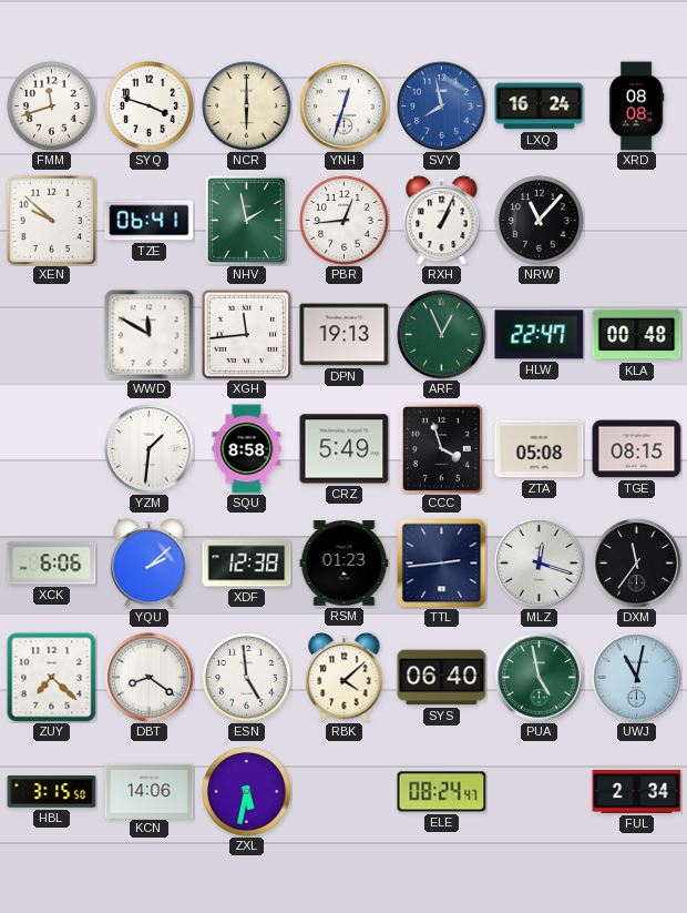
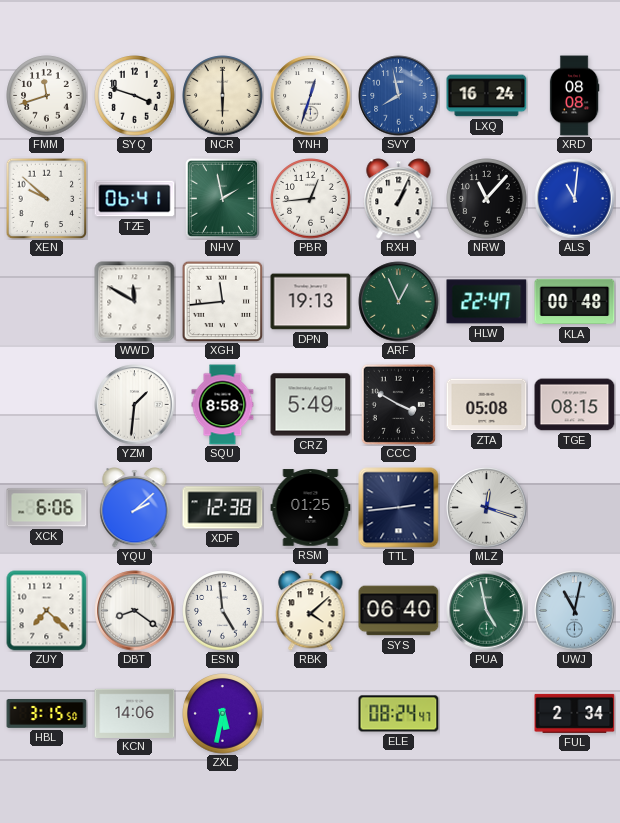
ALS: none -> 11:01 (575, 199)
CCC: 3:57 -> 3:50 (398, 404)
RSM: 01:23 -> 01:25 (311, 508)
DXM: 11:36 -> none (637, 564)
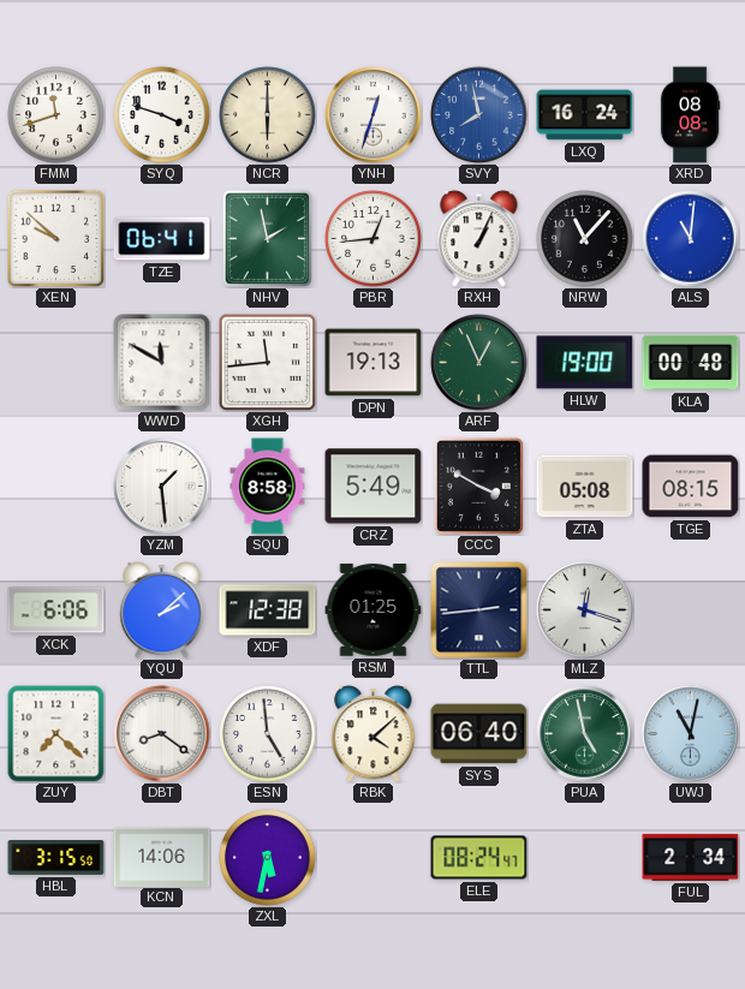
HLW: 22:47 -> 19:00 (585, 363)
YZM: 1:31 -> 1:29 (162, 487)
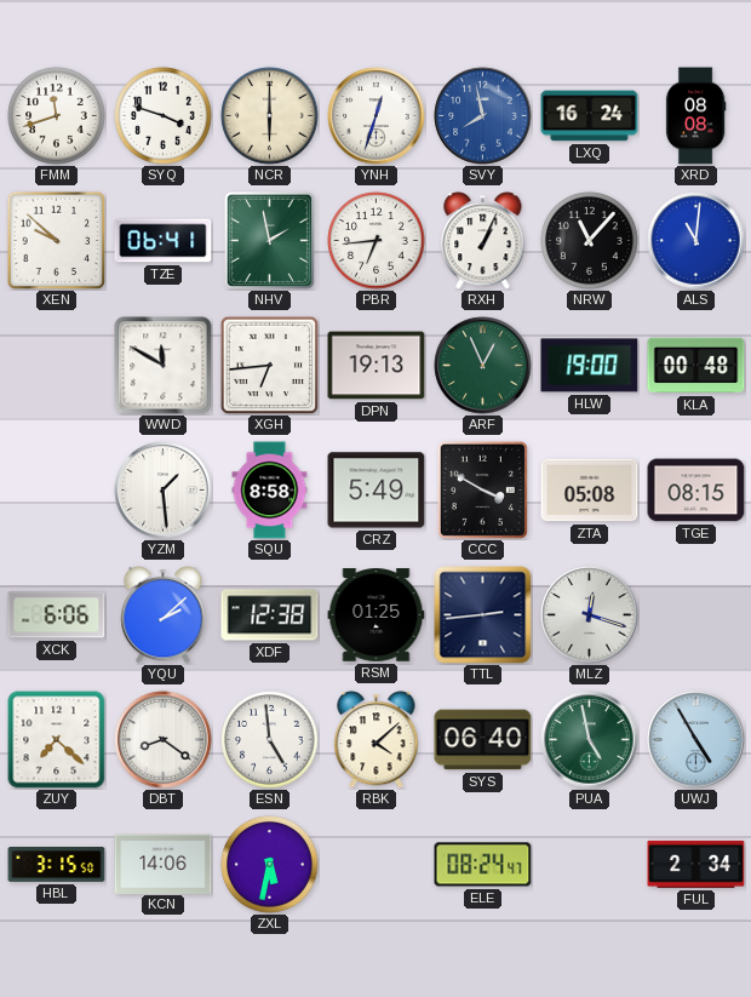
PBR: 12:44 -> 6:44 (377, 241)
XGH: 11:44 -> 6:44 (269, 365)
UWJ: 11:02 -> 4:55 (696, 740)
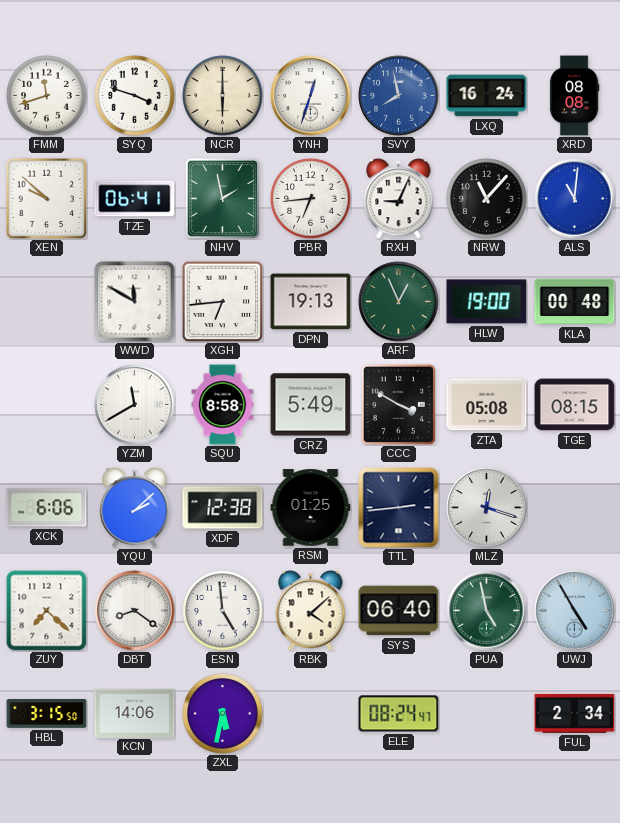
RXH: 1:04 -> 9:04 (399, 199)
YZM: 1:29 -> 11:40 (135, 405)
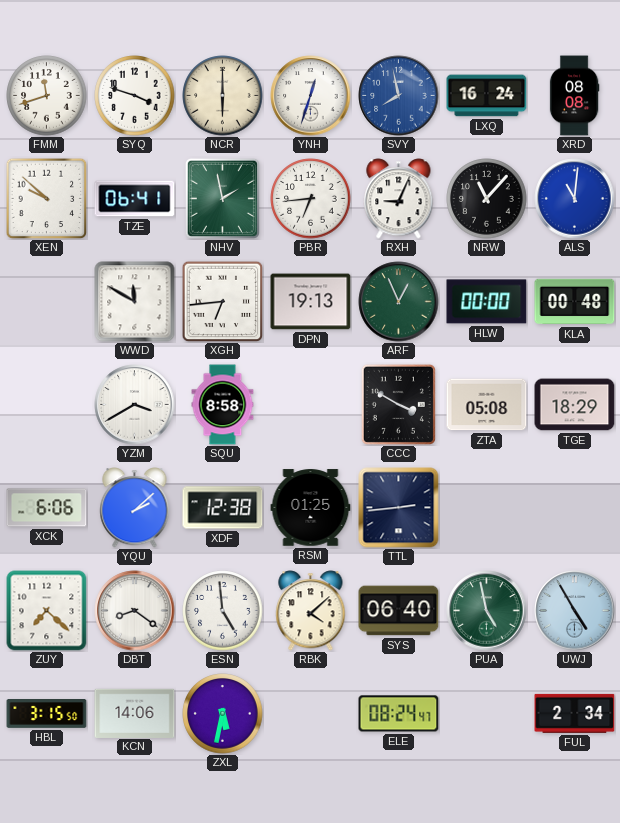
HLW: 19:00 -> 00:00 (487, 302)
YZM: 11:40 -> 3:40 (135, 405)
CRZ: 5:49 -> none (311, 405)
TGE: 08:15 -> 18:29 (575, 405)
MLZ: 12:18 -> none (487, 508)
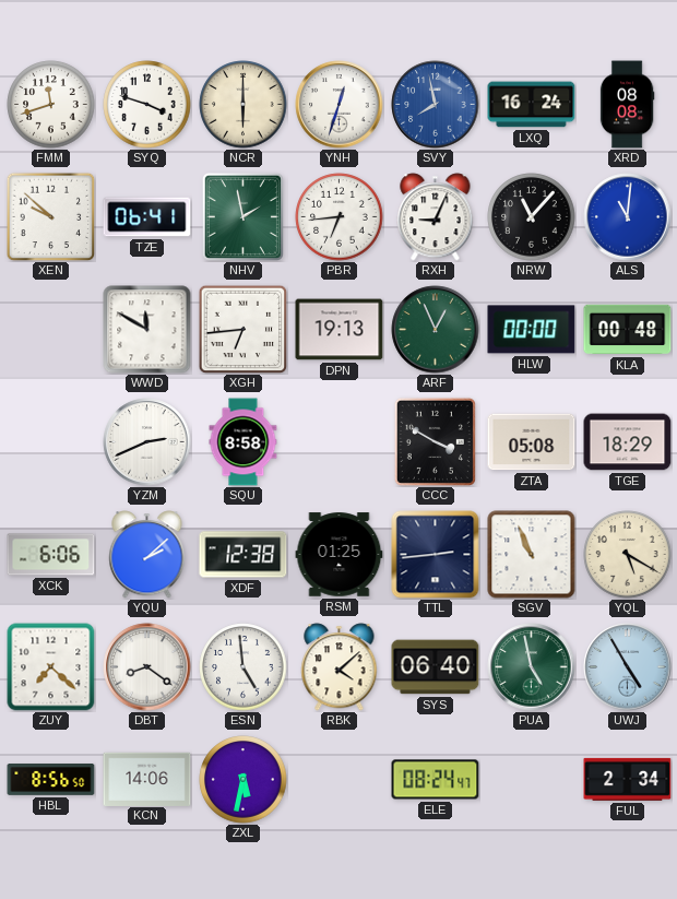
YZM: 3:40 -> 2:41 (147, 442)
SGV: none -> 10:56 (532, 555)
YQL: none -> 5:20 (628, 555)
HBL: 3:15 -> 8:56 (51, 780)
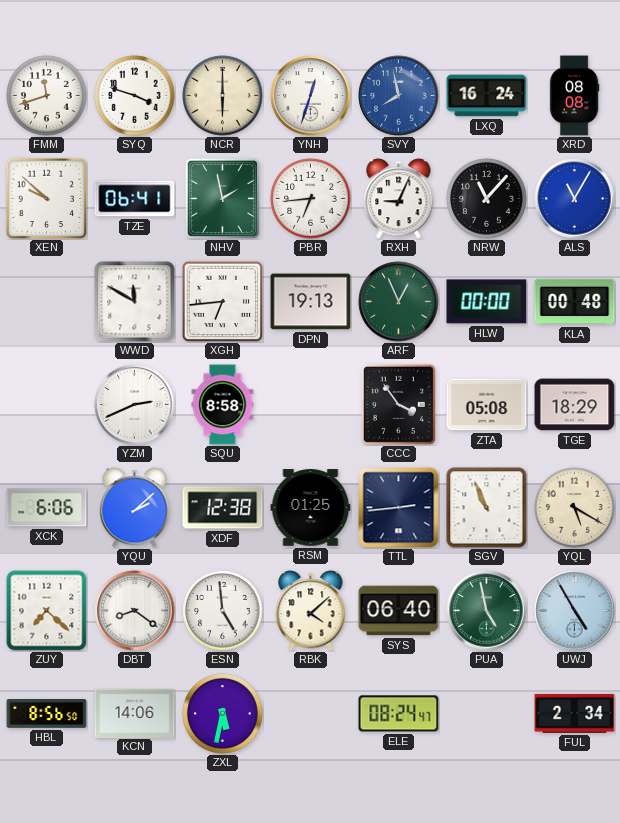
ALS: 11:01 -> 11:05 (575, 199)
CCC: 3:50 -> 3:54 (398, 404)
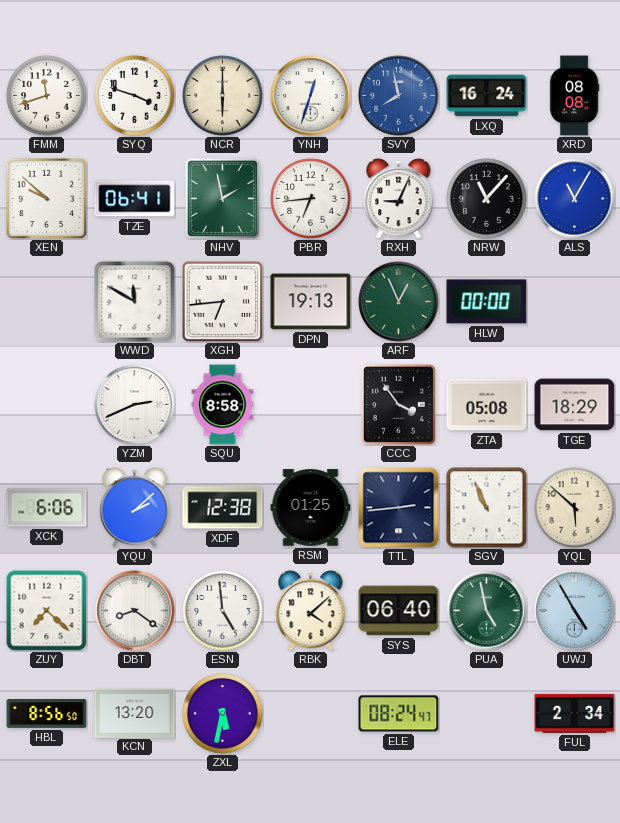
KLA: 00:48 -> none (575, 302)
YQL: 5:20 -> 5:52 (575, 508)
KCN: 14:06 -> 13:20 (135, 713)
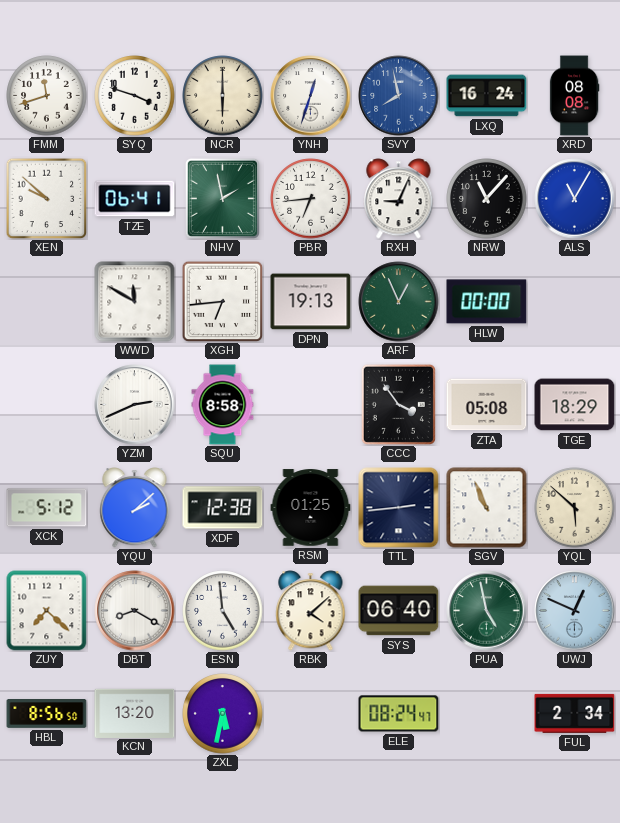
XCK: 6:06 -> 5:12 (47, 508)
DBT: 8:21 -> 8:20 (135, 611)
UWJ: 4:55 -> 12:49 (575, 611)
